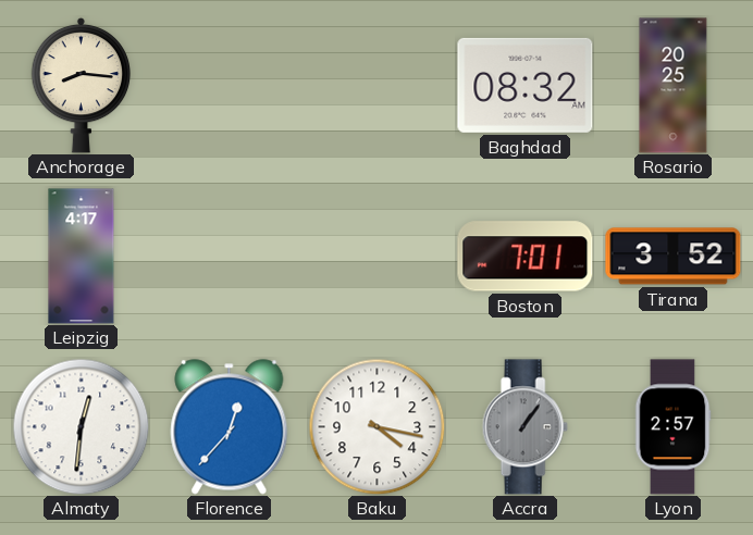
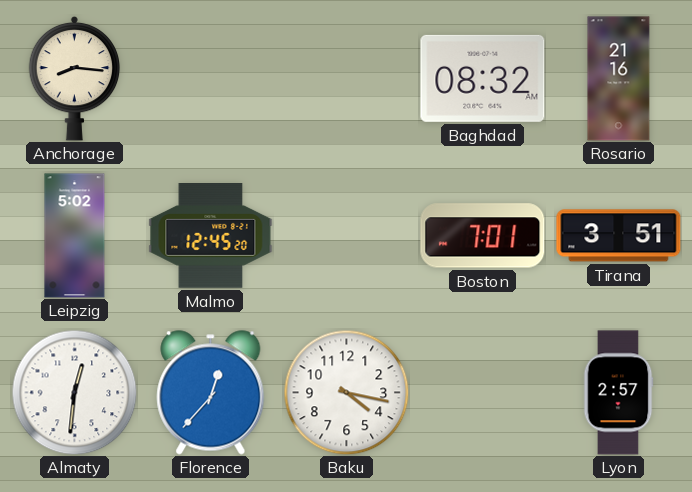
Rosario: 20:25 -> 21:16 (619, 79)
Leipzig: 4:17 -> 5:02 (75, 236)
Malmo: none -> 12:45 (211, 236)
Tirana: 3:52 -> 3:51 (619, 236)
Accra: 1:06 -> none (524, 427)
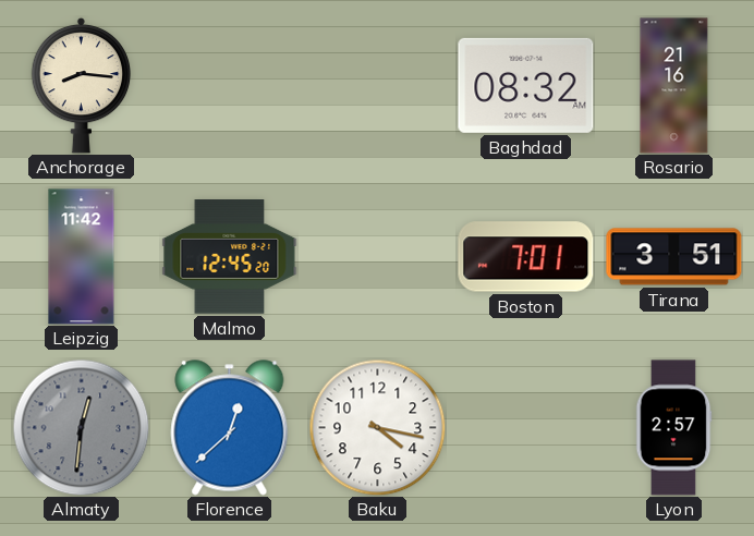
Leipzig: 5:02 -> 11:42 (82, 257)
Almaty dial: white -> grey (81, 427)
Florence: 12:37 -> 12:38 (230, 428)
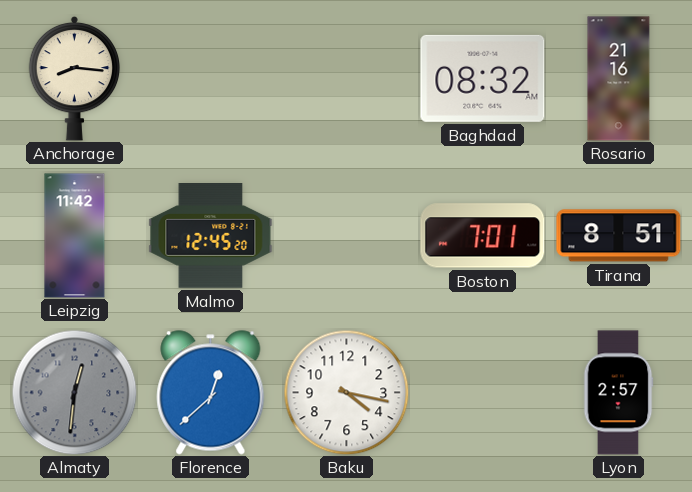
Tirana: 3:51 -> 8:51 (619, 236)
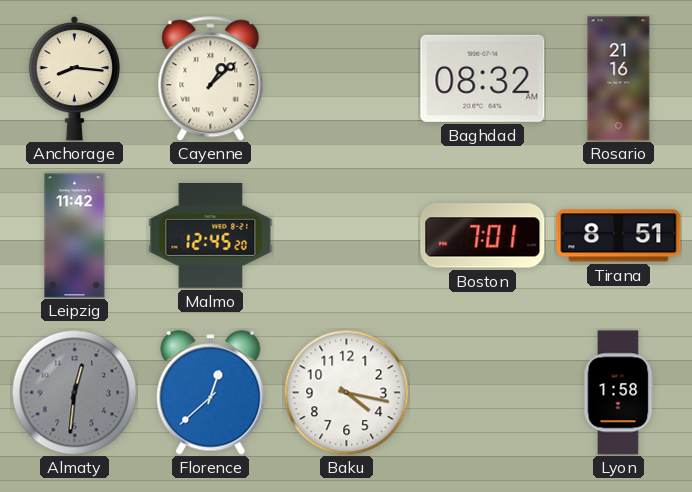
Cayenne: none -> 1:08 (211, 79)
Lyon: 2:57 -> 1:58 (618, 393)
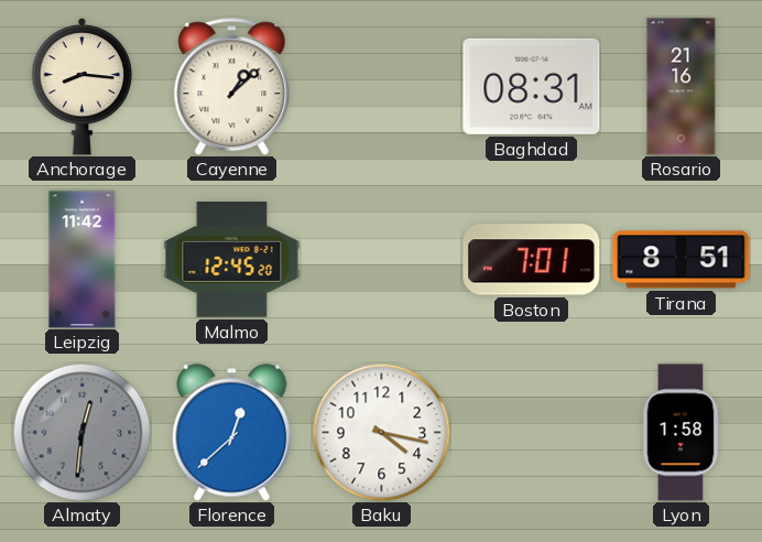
Baghdad: 08:32 -> 08:31 (532, 86)
